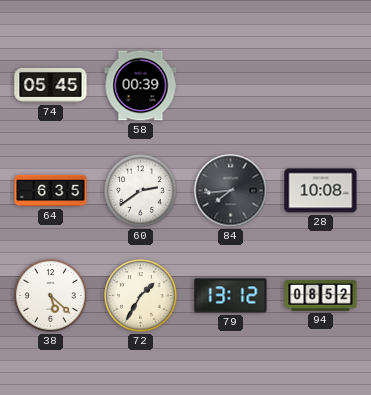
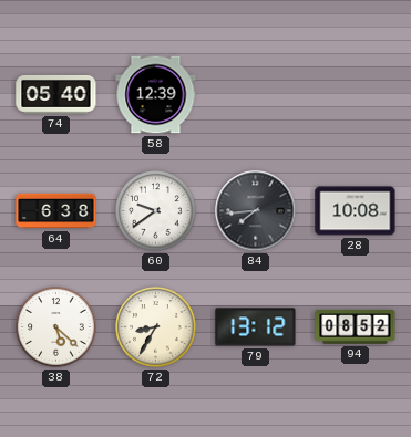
74: 05:45 -> 05:40 (56, 94)
58: 00:39 -> 12:39 (156, 95)
64: 6:35 -> 6:38 (56, 211)
60: 2:39 -> 9:39 (156, 211)
72: 1:35 -> 8:35 (156, 327)
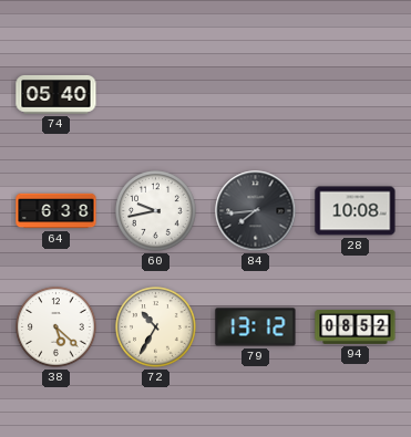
58: 12:39 -> none (156, 95)
60: 9:39 -> 9:43 (156, 211)
72: 8:35 -> 10:35 (156, 327)
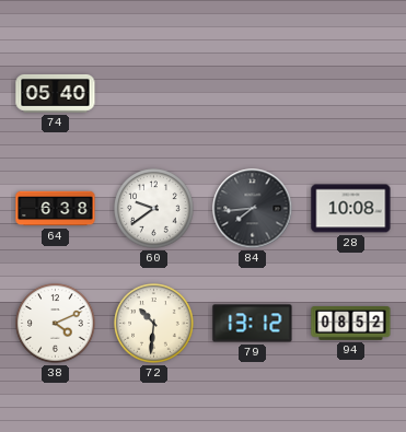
60: 9:43 -> 9:39 (154, 209)
38: 5:22 -> 4:11 (56, 324)
72: 10:35 -> 10:31 (154, 324)
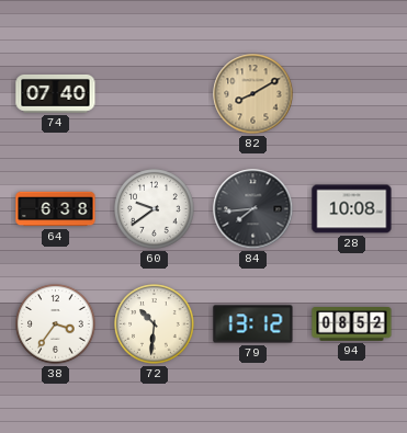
74: 05:40 -> 07:40 (56, 93)
82: none -> 8:10 (253, 94)
38: 4:11 -> 3:36 (56, 324)
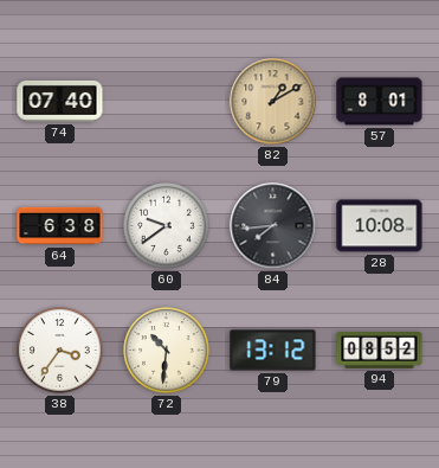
82: 8:10 -> 1:10 (273, 102)
57: none -> 8:01 (380, 102)
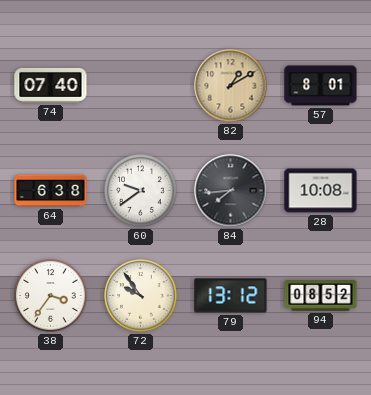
72: 10:31 -> 9:54 (141, 296)
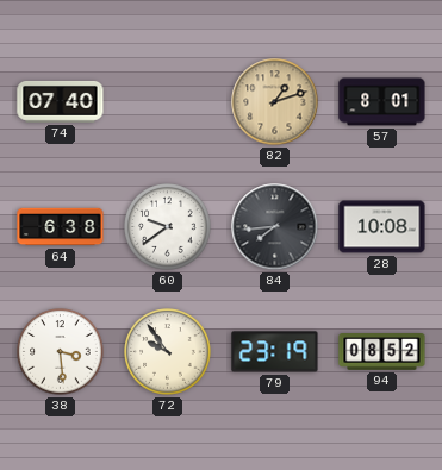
82: 1:10 -> 1:12 (275, 102)
38: 3:36 -> 3:29 (61, 352)
79: 13:12 -> 23:19 (275, 352)
